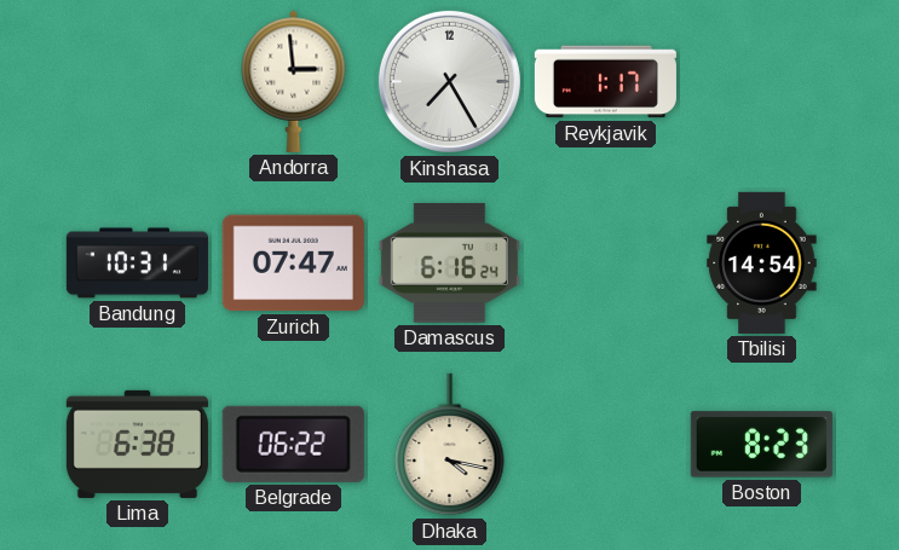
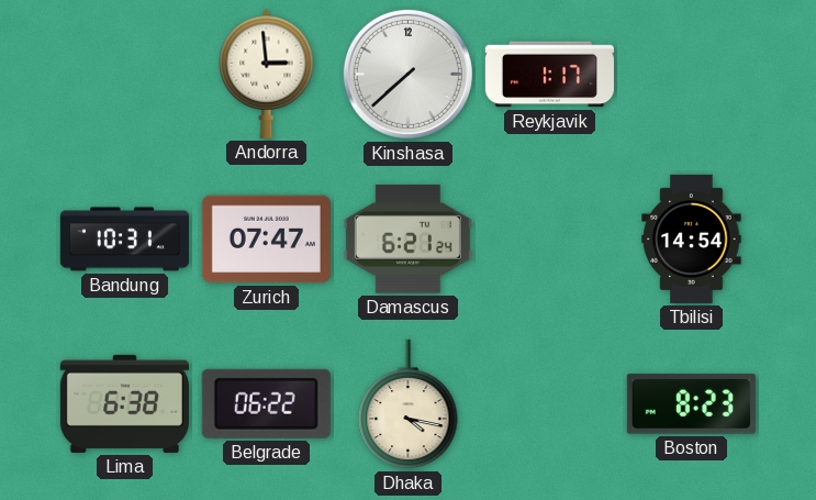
Kinshasa: 7:25 -> 7:38 (407, 74)
Damascus: 6:16 -> 6:21 (407, 238)
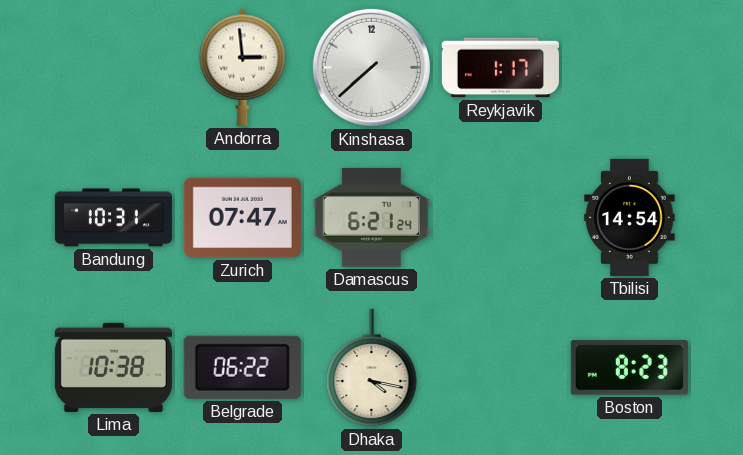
Lima: 6:38 -> 10:38 (113, 367)
